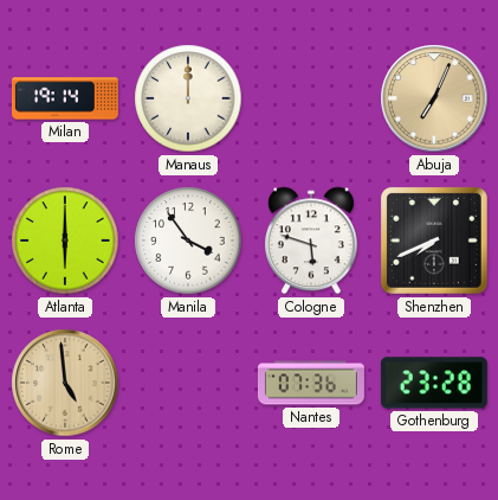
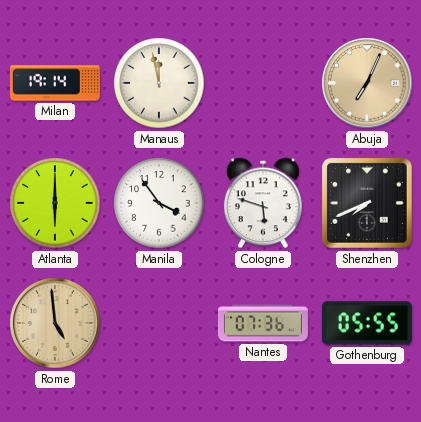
Manaus: 12:00 -> 11:58 (159, 83)
Gothenburg: 23:28 -> 05:55 (367, 323)
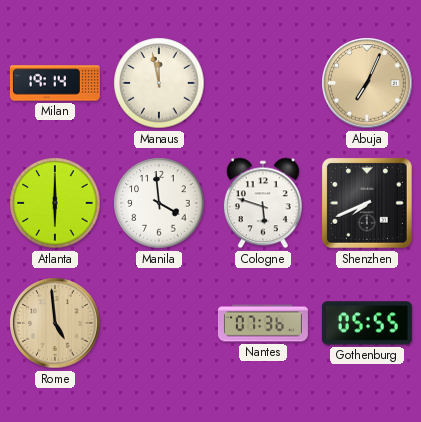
Manila: 3:54 -> 3:59 (159, 203)
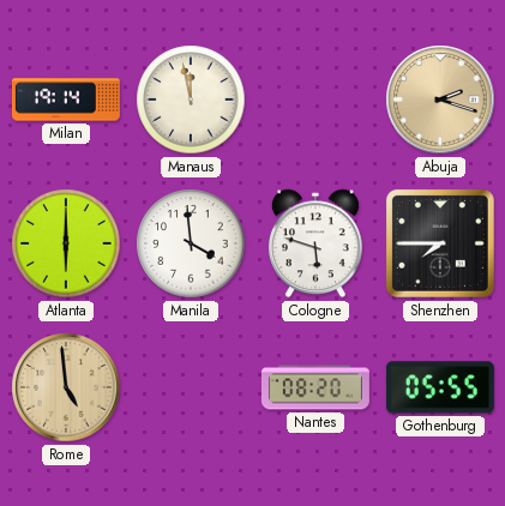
Abuja: 7:04 -> 2:18 (440, 100)
Shenzhen: 7:41 -> 7:45 (440, 243)
Nantes: 07:36 -> 08:20 (315, 387)
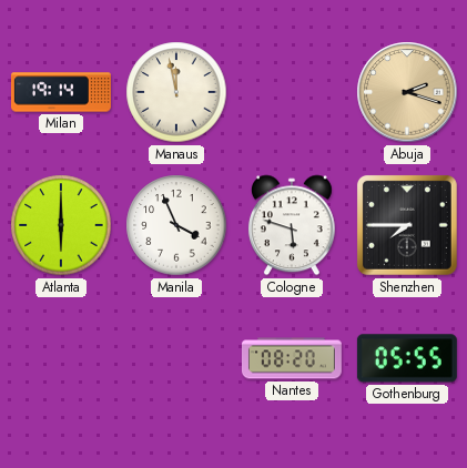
Manila: 3:59 -> 3:56 (176, 225)
Rome: 4:59 -> none (66, 387)
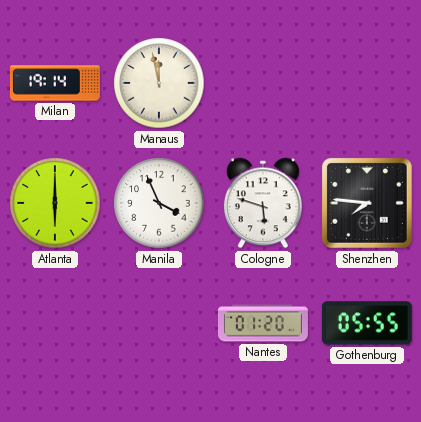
Abuja: 2:18 -> none (407, 92)
Shenzhen: 7:45 -> 7:46 (367, 203)
Nantes: 08:20 -> 01:20 (263, 323)
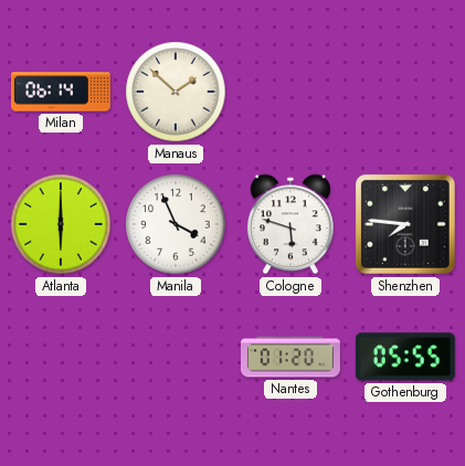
Milan: 19:14 -> 06:14 (61, 92)
Manaus: 11:58 -> 1:52 (176, 92)
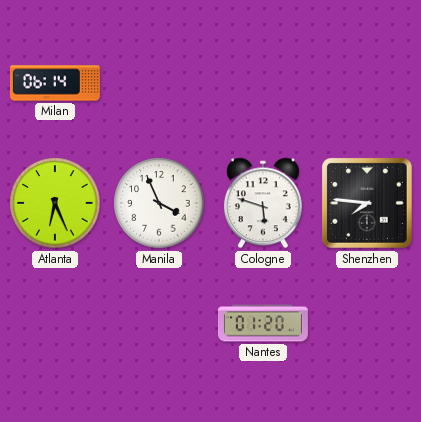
Manaus: 1:52 -> none (176, 92)
Atlanta: 6:00 -> 6:26 (55, 203)
Gothenburg: 05:55 -> none (405, 357)
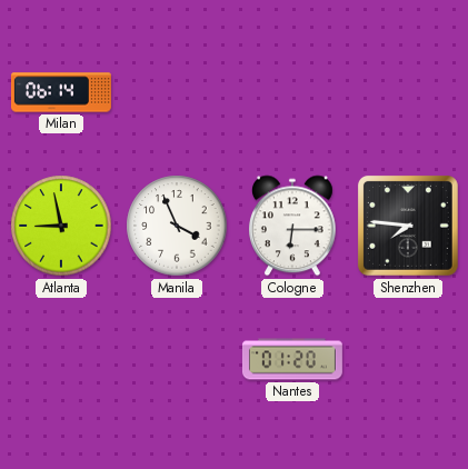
Atlanta: 6:26 -> 8:58 (61, 226)
Cologne: 5:48 -> 6:15 (292, 226)
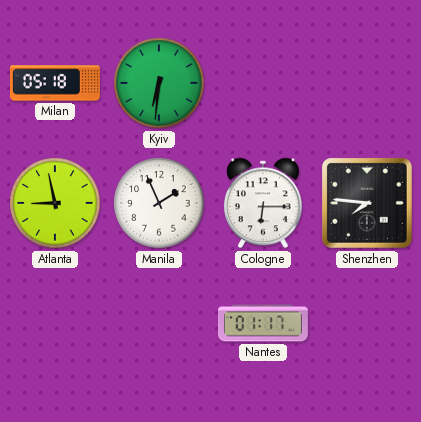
Milan: 06:14 -> 05:18 (55, 83)
Kyiv: none -> 6:31 (159, 83)
Manila: 3:56 -> 1:56 (159, 203)
Nantes: 01:20 -> 01:17 (263, 323)
